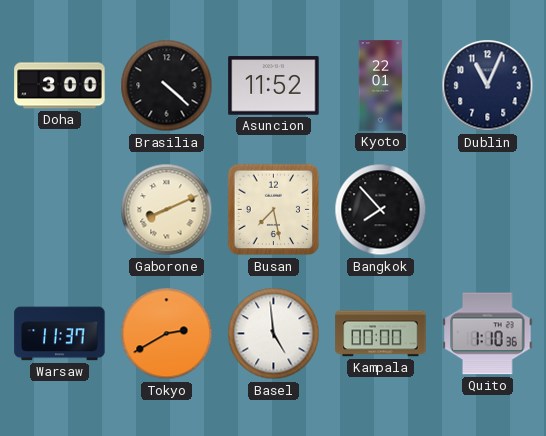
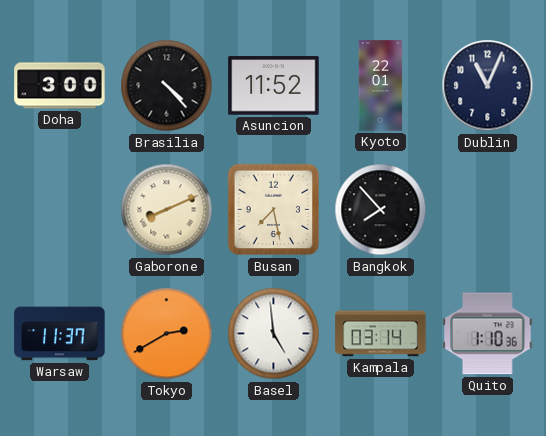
Brasilia: 4:22 -> 4:23 (167, 86)
Kampala: 00:00 -> 03:14 (381, 334)
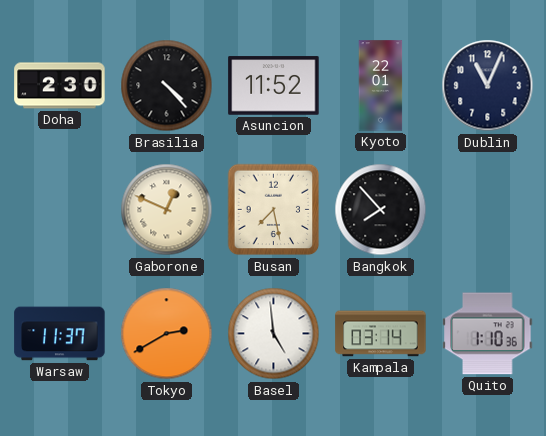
Doha: 3:00 -> 2:30 (60, 86)
Gaborone: 8:11 -> 12:49 (167, 210)
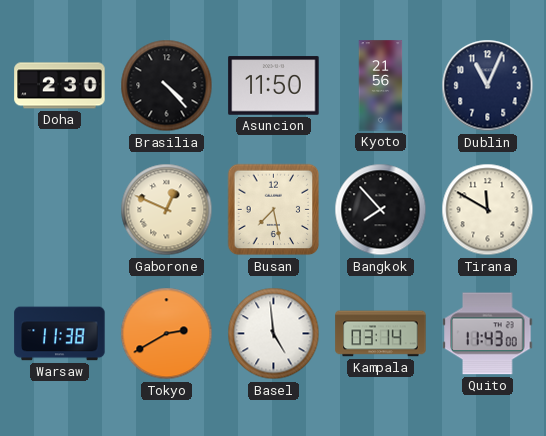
Asuncion: 11:52 -> 11:50 (274, 86)
Kyoto: 22:01 -> 21:56 (381, 86)
Tirana: none -> 11:50 (488, 210)
Warsaw: 11:37 -> 11:38 (60, 334)
Quito: 1:10 -> 11:43 (488, 334)
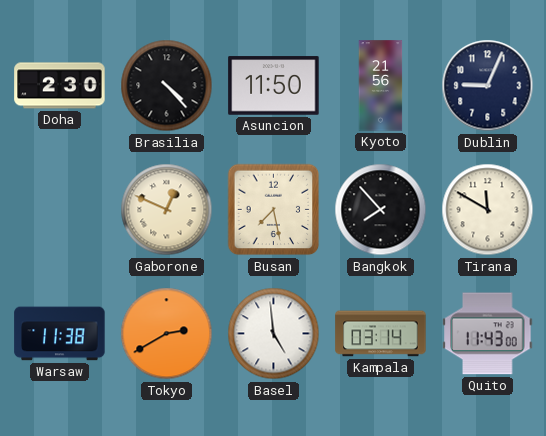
Dublin: 11:04 -> 9:04 (488, 86)
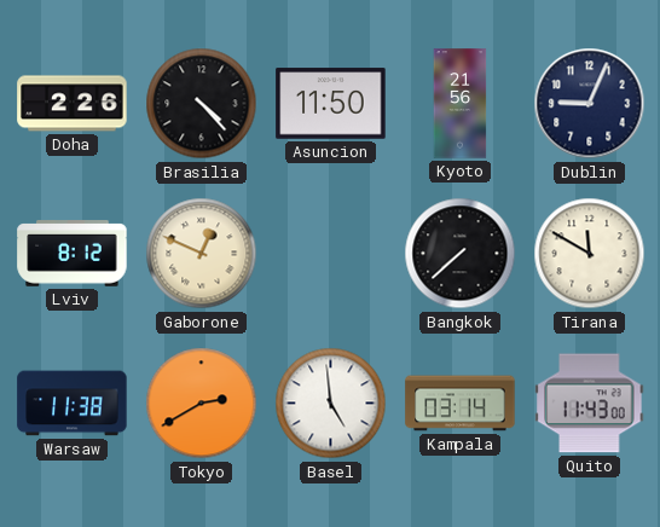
Doha: 2:30 -> 2:26 (73, 104)
Lviv: none -> 8:12 (73, 254)
Busan: 7:28 -> none (274, 210)
Bangkok: 7:53 -> 7:38 (461, 254)
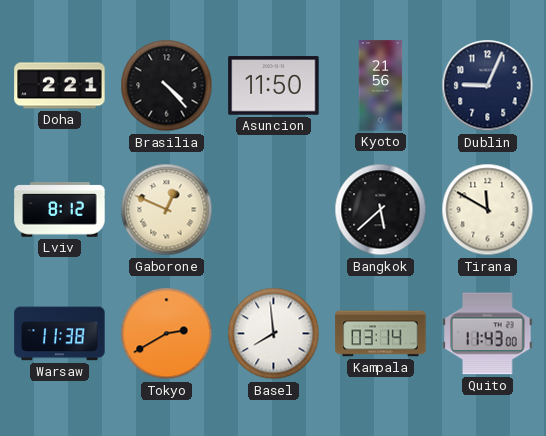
Doha: 2:26 -> 2:21 (60, 86)
Bangkok: 7:38 -> 5:38 (381, 210)
Basel: 4:59 -> 7:59 (274, 334)
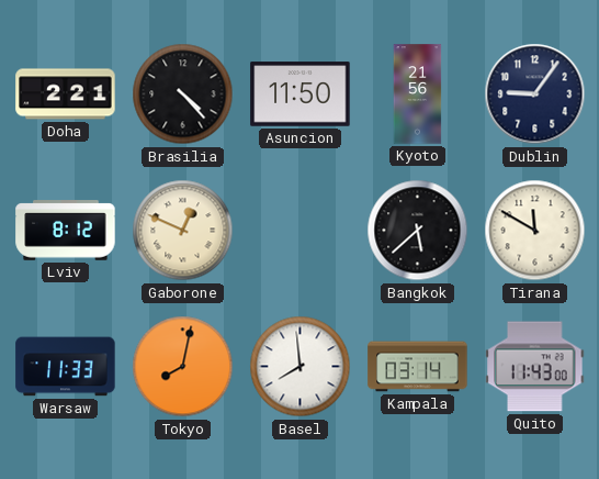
Dublin: 9:04 -> 9:06 (535, 94)
Warsaw: 11:38 -> 11:33 (66, 367)
Tokyo: 2:40 -> 8:02 (183, 367)
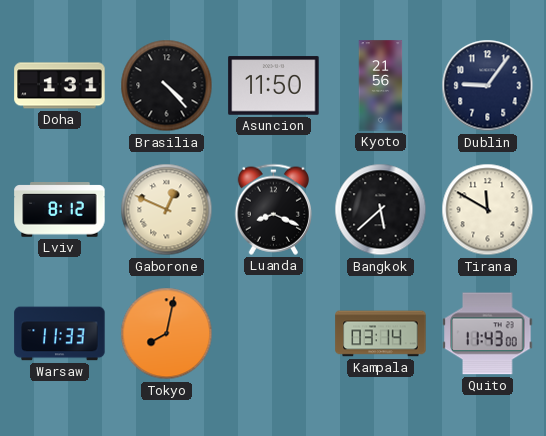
Doha: 2:21 -> 1:31 (60, 86)
Luanda: none -> 8:19 (273, 209)
Basel: 7:59 -> none (301, 367)
